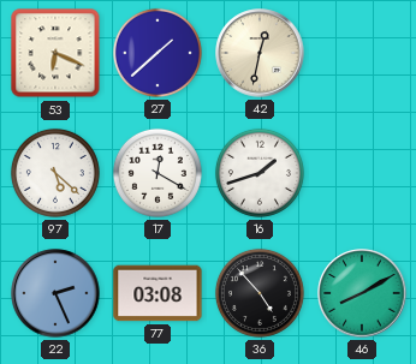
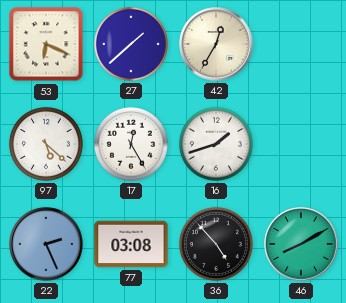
42: 12:32 -> 12:35 (216, 44)
17: 12:20 -> 12:25 (131, 144)
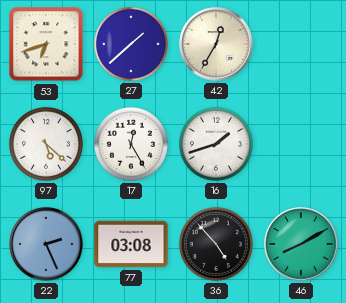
53: 6:19 -> 6:42 (46, 44)
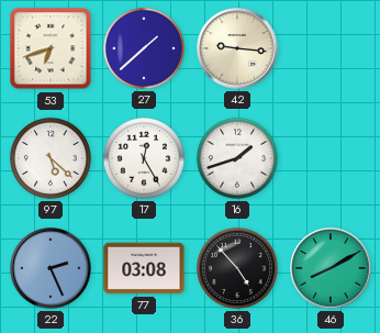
42: 12:35 -> 9:16 (237, 48)
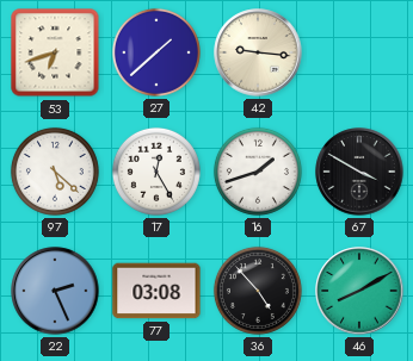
67: none -> 3:50 (359, 172)
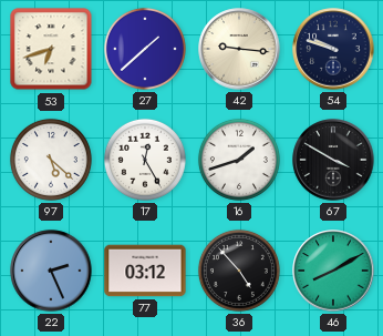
54: none -> 9:48 (333, 49)
77: 03:08 -> 03:12 (145, 271)
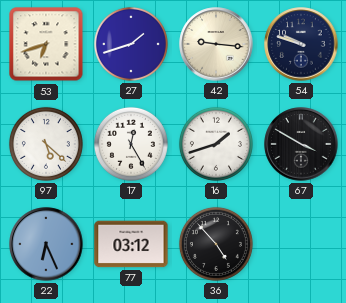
27: 1:38 -> 1:42 (131, 44)
22: 2:26 -> 6:26 (46, 244)
46: 8:10 -> none (333, 271)
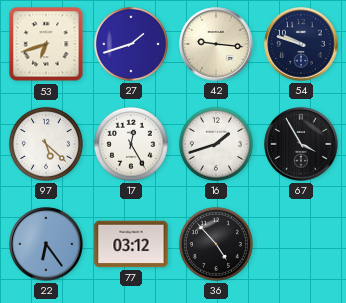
67: 3:50 -> 3:55 (301, 144)
22: 6:26 -> 6:24 (46, 244)
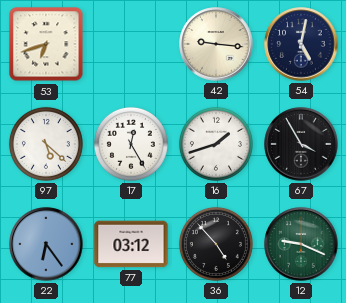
27: 1:42 -> none (131, 44)
54: 9:48 -> 5:02 (301, 44)
12: none -> 9:19 (301, 244)
